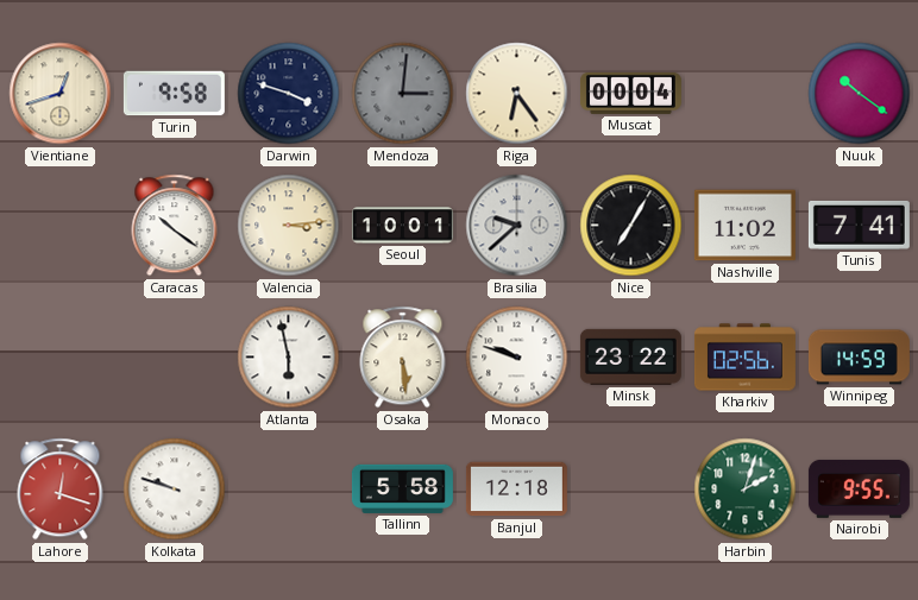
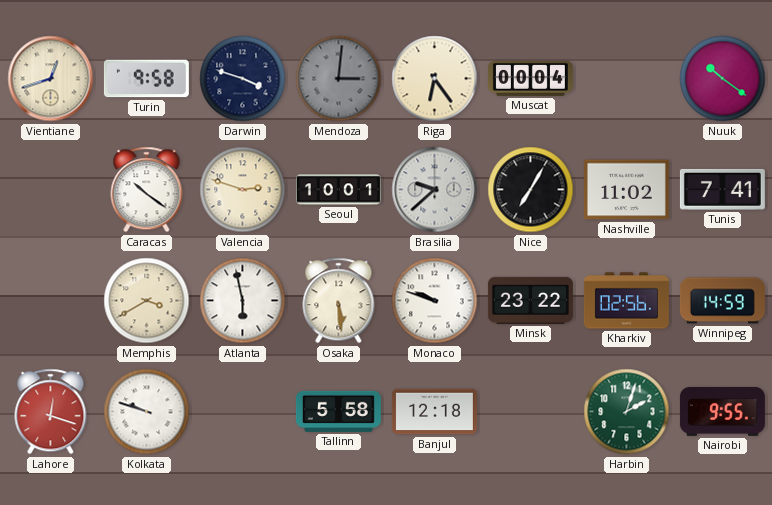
Valencia: 3:14 -> 2:48 (243, 190)
Memphis: none -> 3:40 (147, 301)
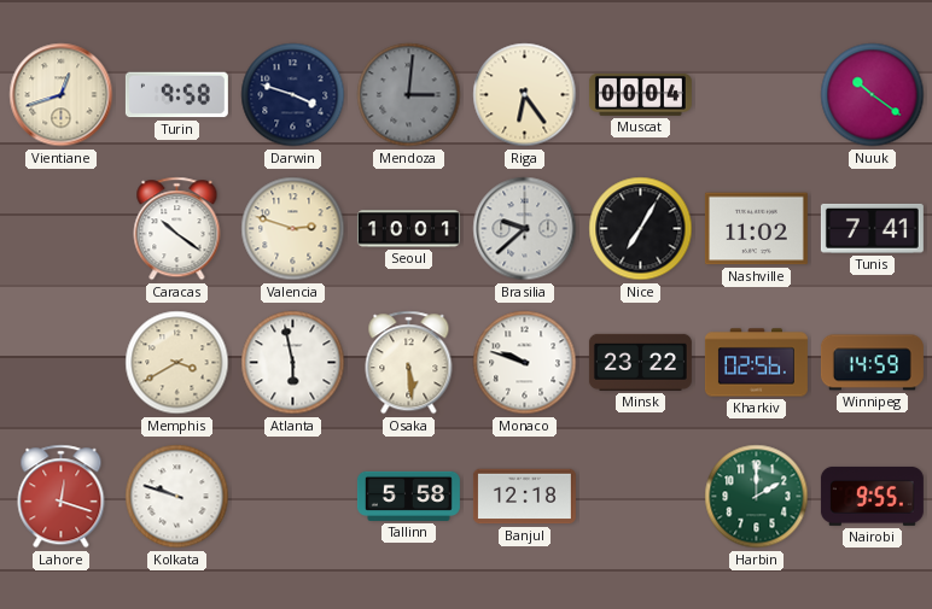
Harbin: 2:03 -> 2:00 (757, 497)
